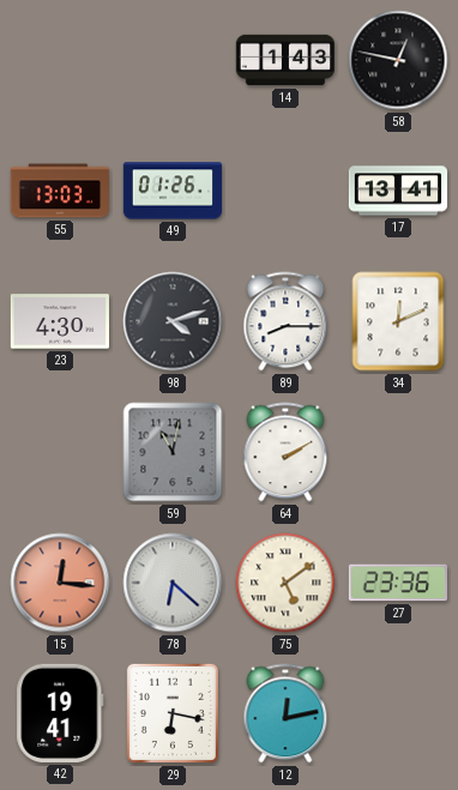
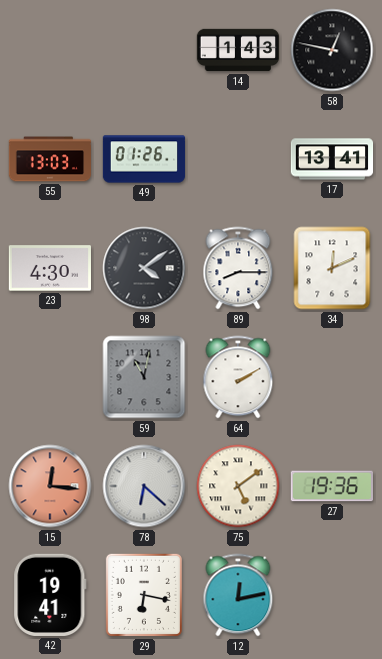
98: 4:12 -> 4:09 (144, 268)
27: 23:36 -> 19:36 (331, 486)
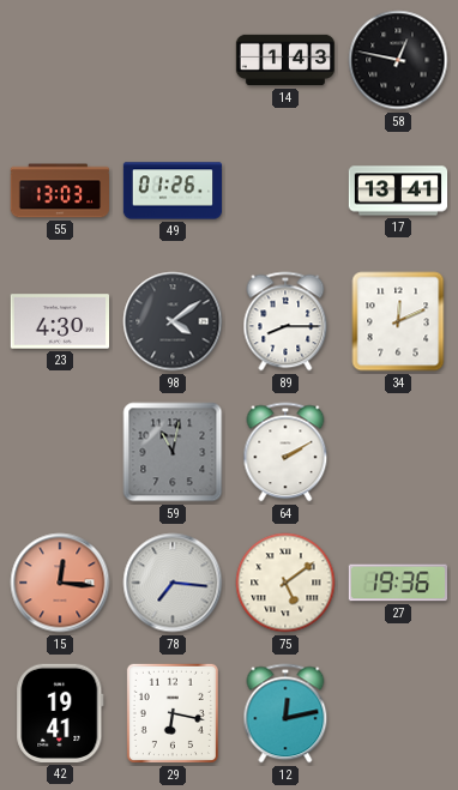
78: 6:22 -> 7:16 (173, 583)
